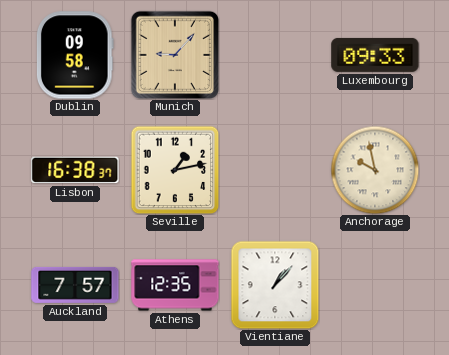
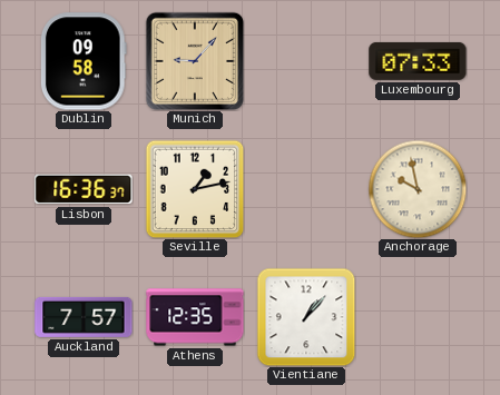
Luxembourg: 09:33 -> 07:33 (418, 61)
Lisbon: 16:38 -> 16:36 (84, 189)
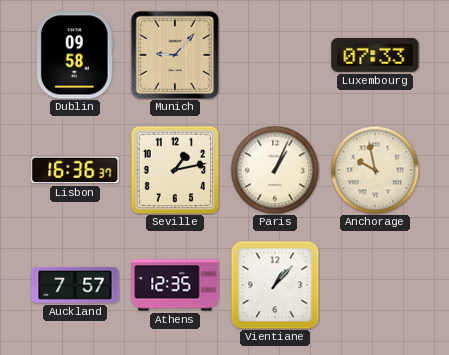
Paris: none -> 1:04 (275, 170)
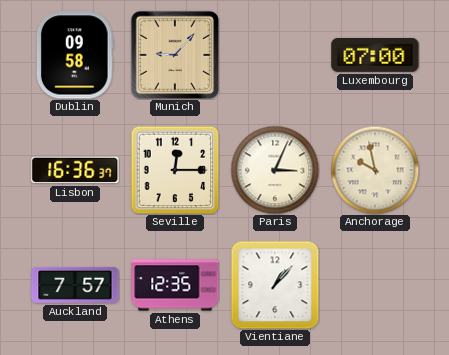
Luxembourg: 07:33 -> 07:00 (375, 55)
Seville: 1:13 -> 12:15 (175, 170)
Paris: 1:04 -> 3:04 (275, 170)
